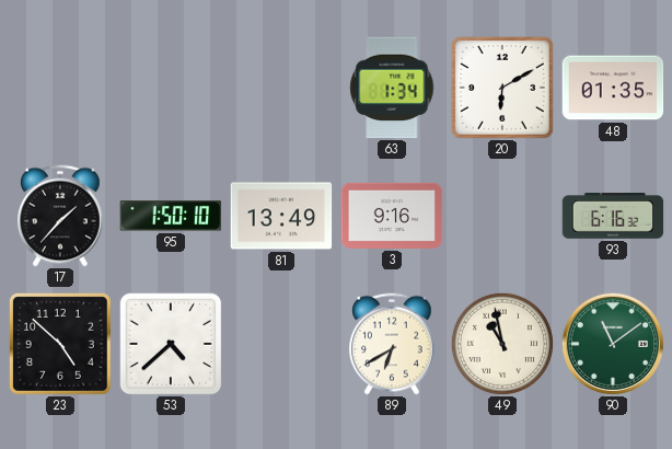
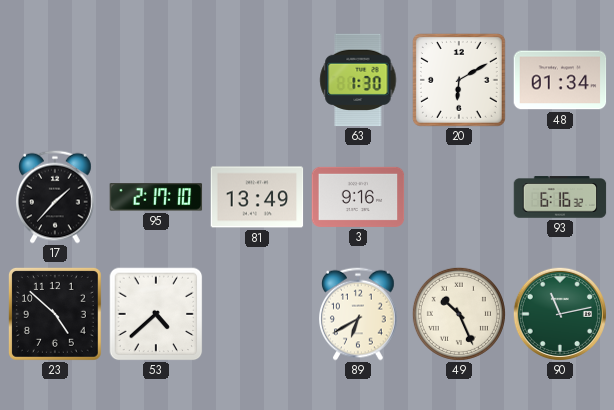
63: 1:34 -> 1:30 (358, 80)
48: 01:35 -> 01:34 (560, 80)
95: 1:50 -> 2:17 (156, 197)
49: 10:58 -> 10:26 (459, 314)
90: 11:09 -> 11:13 (560, 314)
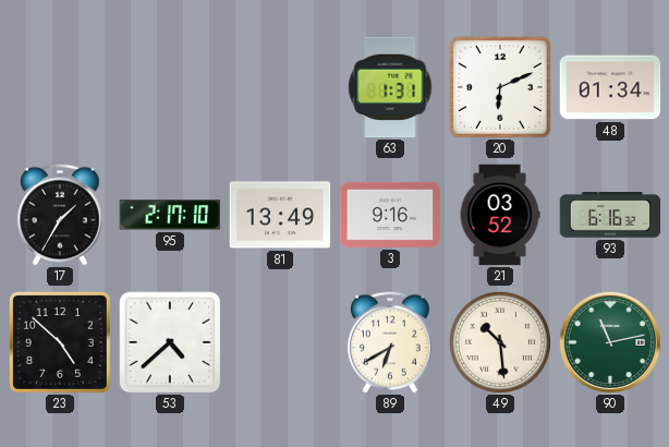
63: 1:30 -> 1:31 (390, 87)
20: 6:10 -> 6:11 (500, 87)
17: 1:37 -> 1:35 (61, 215)
21: none -> 03:52 (500, 215)
49: 10:26 -> 10:29 (500, 342)
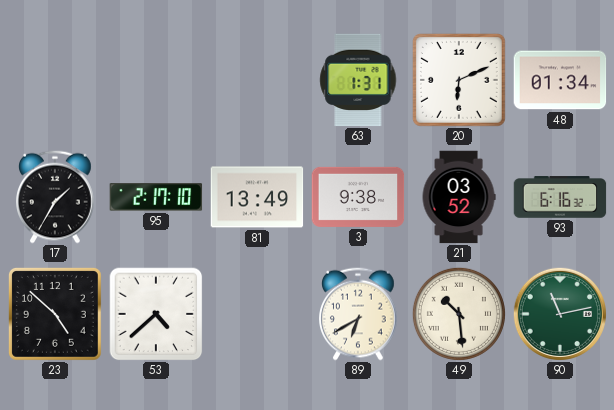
3: 9:16 -> 9:38 (358, 197)
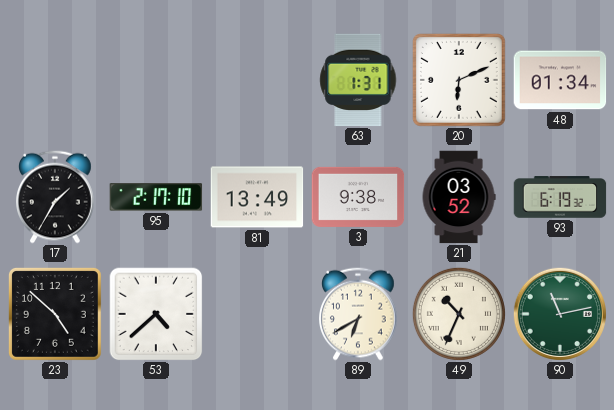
93: 6:16 -> 6:19 (560, 197)
49: 10:29 -> 10:34 (459, 314)
